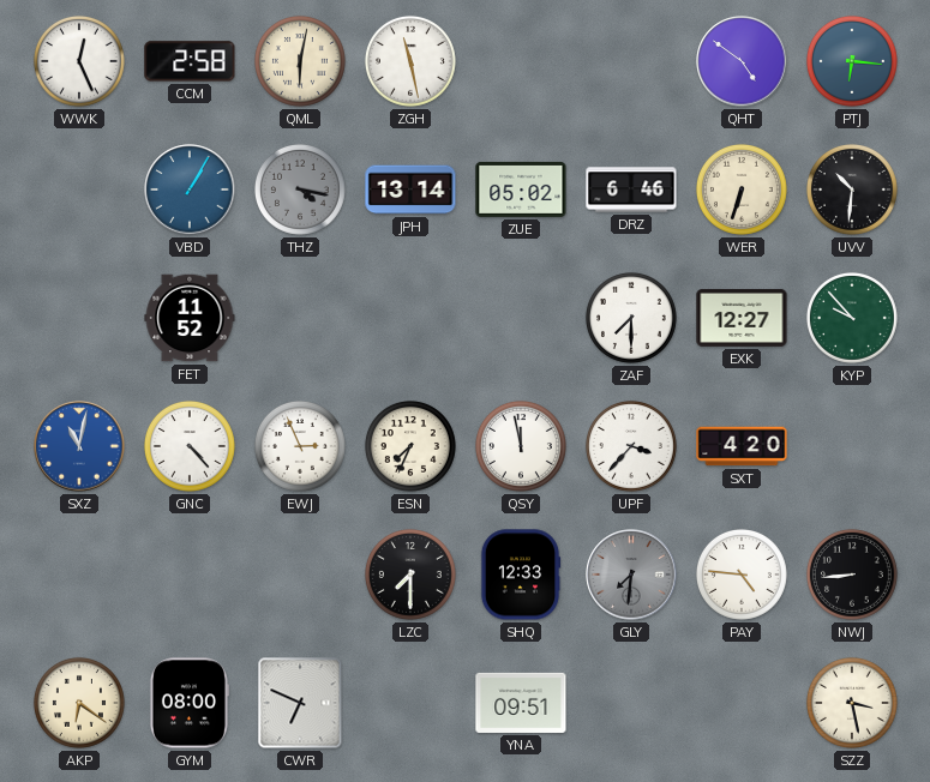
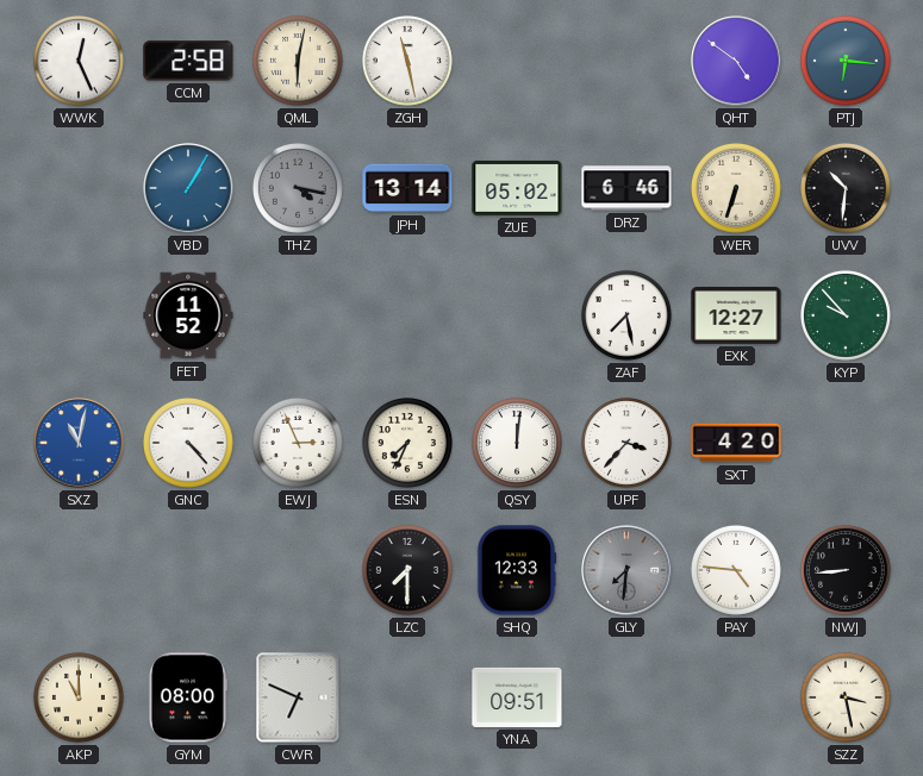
ZAF: 7:30 -> 7:28 (626, 315)
QSY: 11:58 -> 12:01 (517, 443)
AKP: 6:21 -> 11:00 (79, 697)
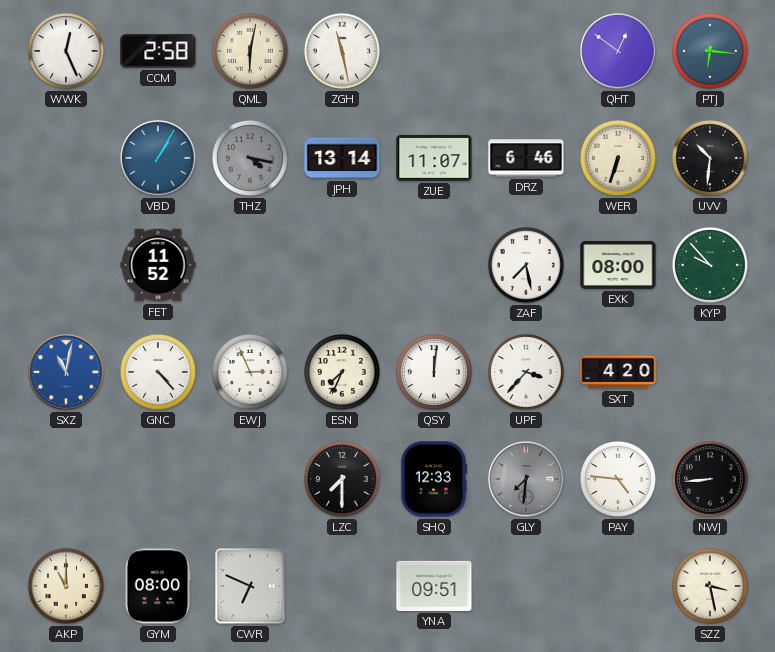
QHT: 4:51 -> 12:51 (618, 51)
ZUE: 05:02 -> 11:07 (434, 158)
EXK: 12:27 -> 08:00 (618, 265)
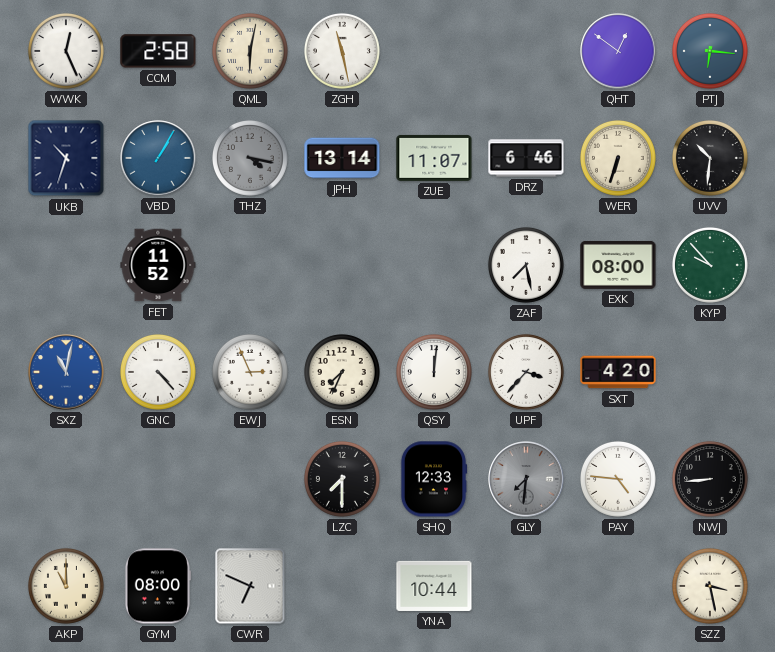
UKB: none -> 10:33 (66, 158)
YNA: 09:51 -> 10:44 (434, 586)
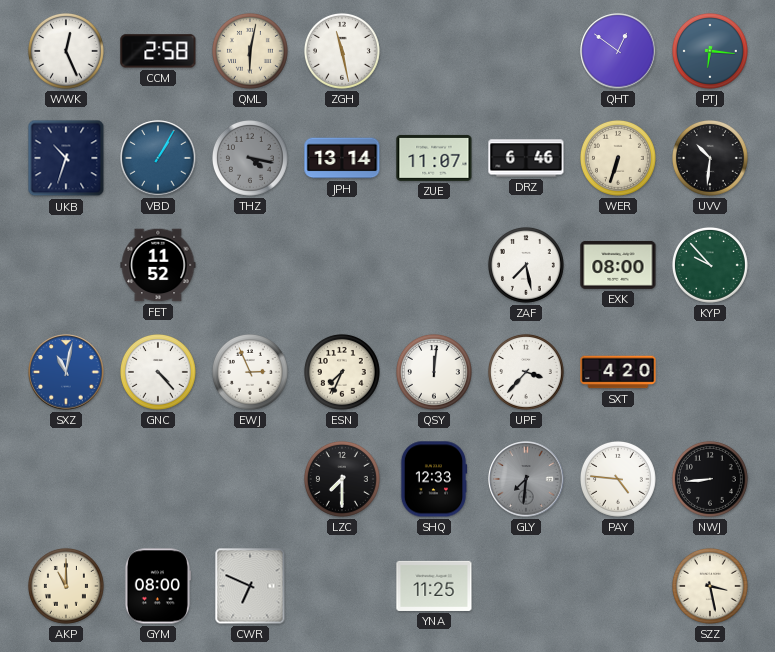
YNA: 10:44 -> 11:25 (434, 586)
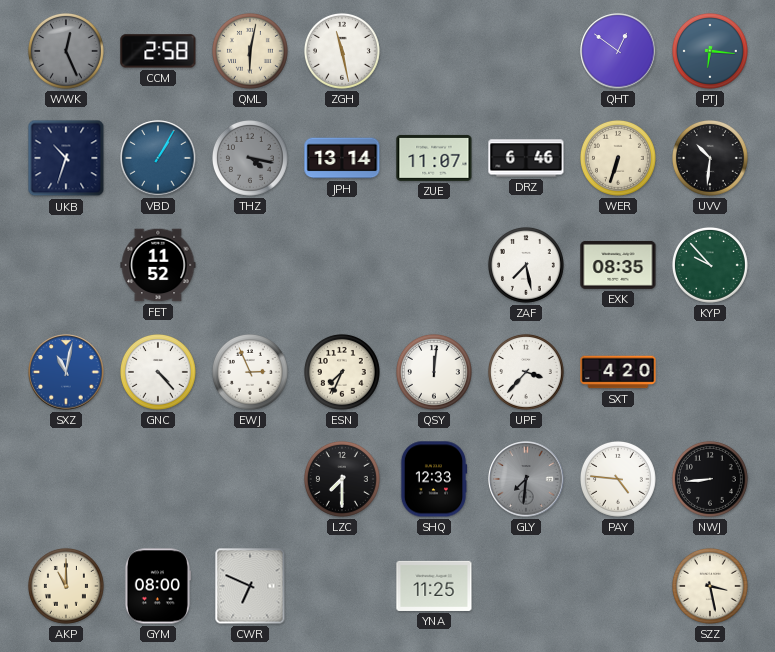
WWK dial: white -> grey (66, 51)
EXK: 08:00 -> 08:35 (618, 265)
